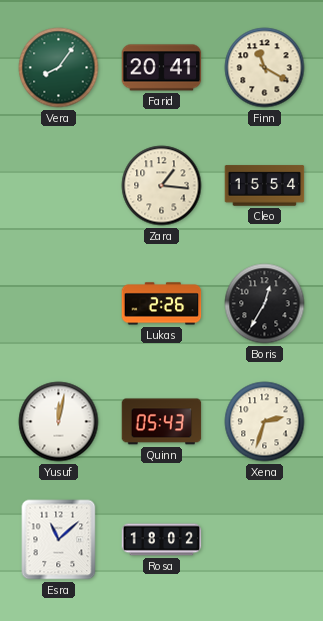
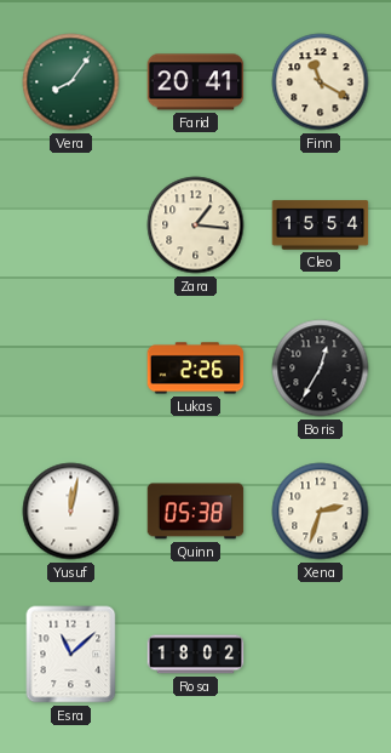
Quinn: 05:43 -> 05:38 (196, 512)
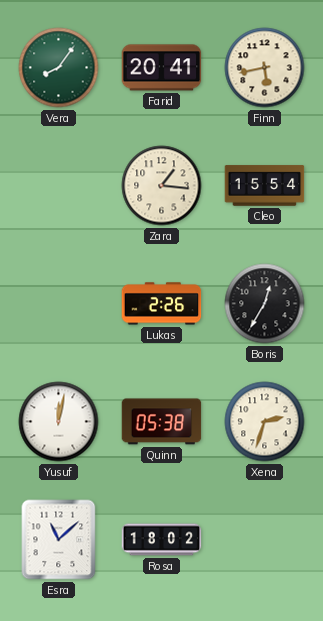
Finn: 11:20 -> 5:43 (265, 68)
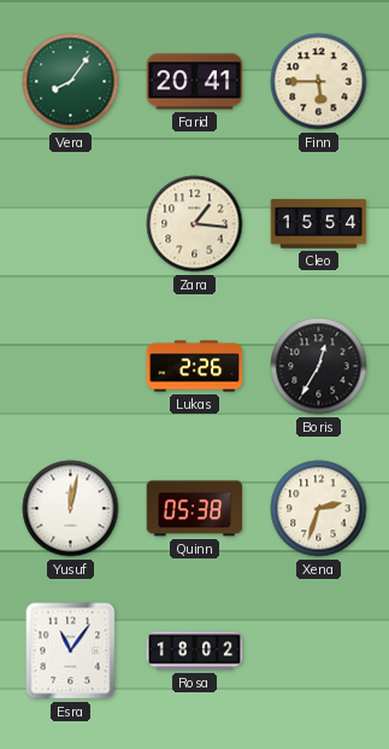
Finn: 5:43 -> 5:45 (319, 82)
Esra: 11:08 -> 11:06 (71, 651)
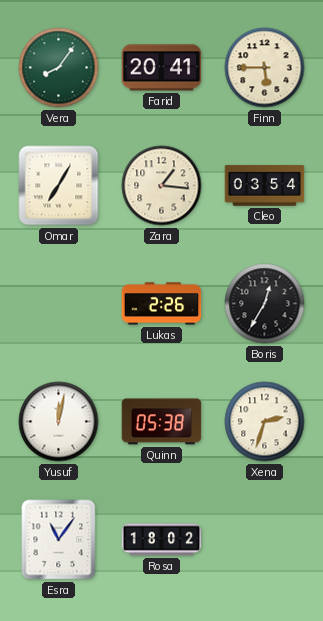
Omar: none -> 7:05 (59, 186)
Cleo: 15:54 -> 03:54 (265, 186)
